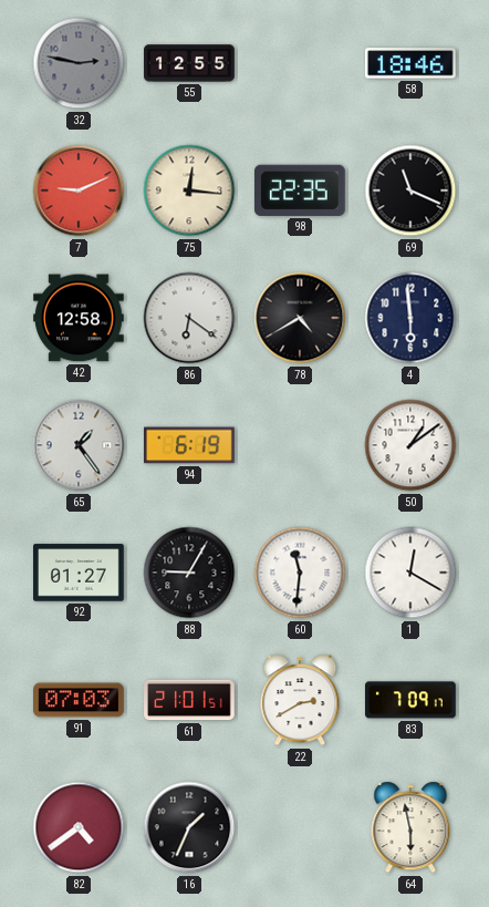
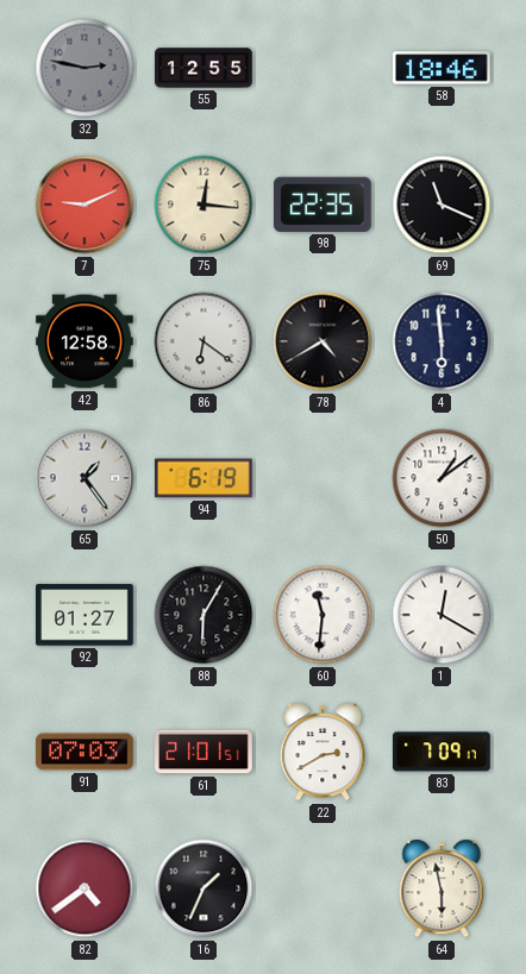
88: 9:05 -> 6:05 (203, 615)
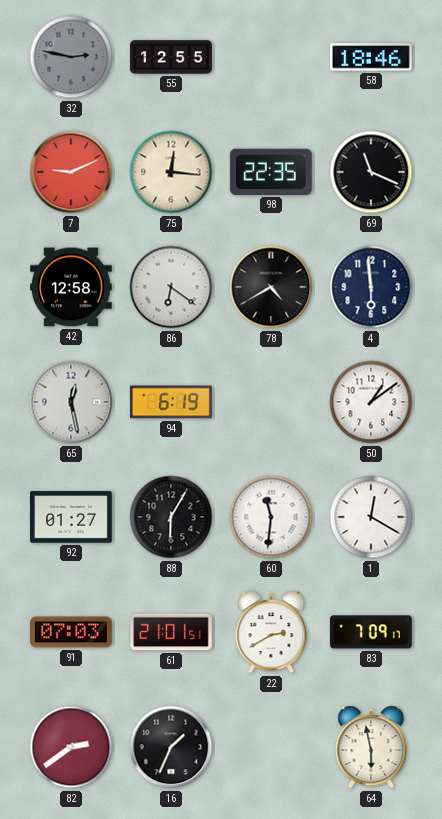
65: 1:24 -> 12:28 (71, 402)
82: 4:39 -> 2:39 (71, 747)
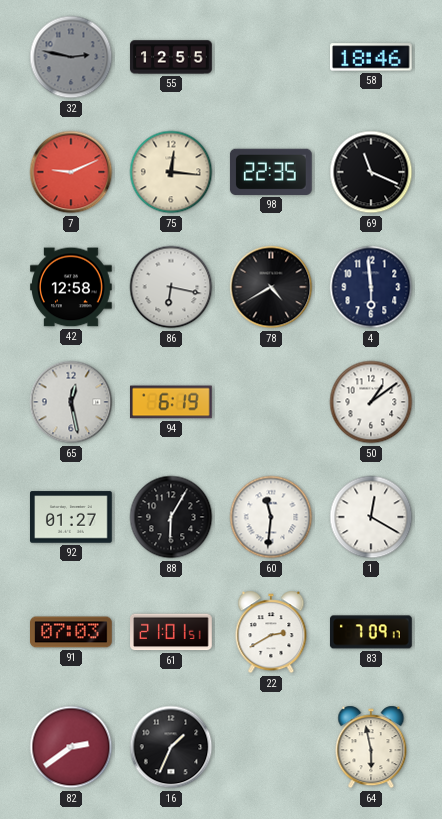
86: 6:21 -> 6:17 (171, 287)
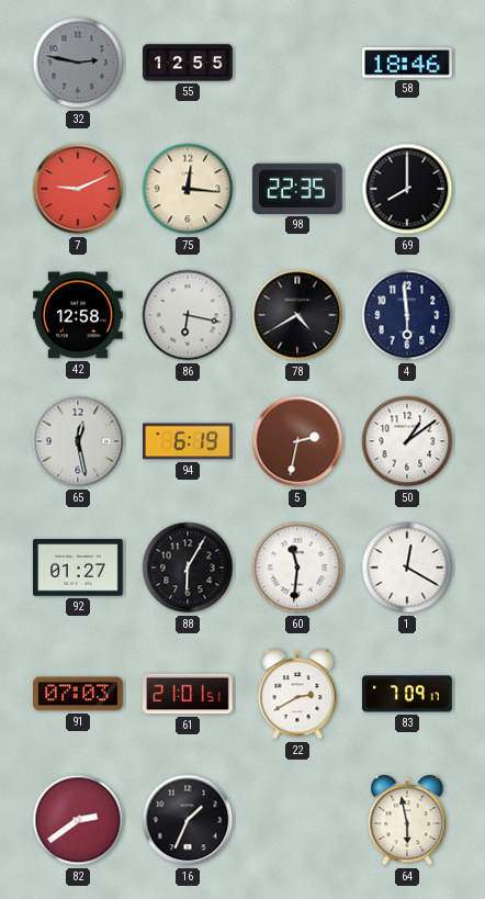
69: 11:19 -> 8:00 (407, 189)
5: none -> 2:32 (297, 441)
